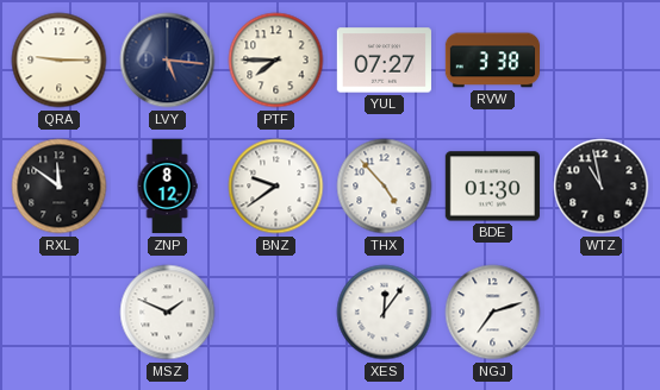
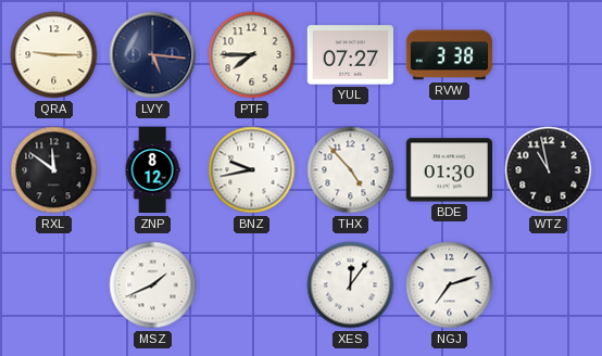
BNZ: 9:39 -> 9:43 (252, 170)
MSZ: 1:49 -> 1:41 (153, 285)
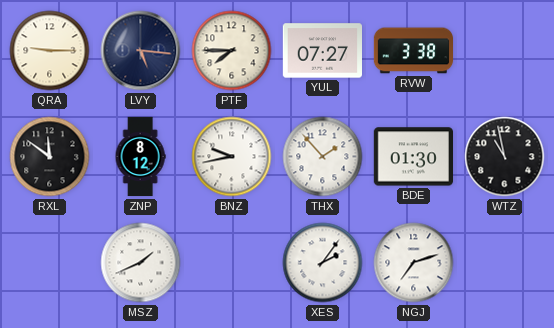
THX: 4:53 -> 1:53 (323, 157)
XES: 12:06 -> 2:06 (323, 263)
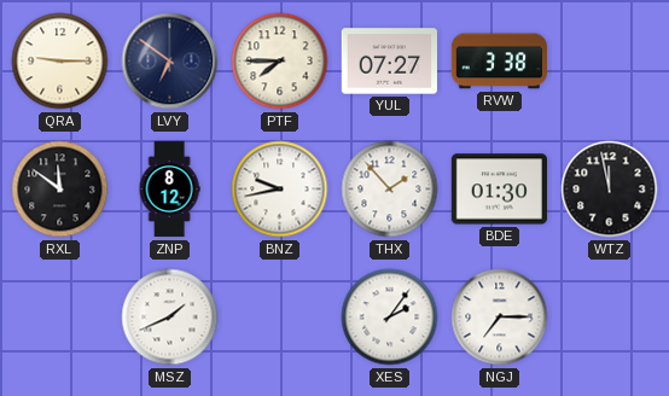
LVY: 5:16 -> 6:51 (170, 62)
WTZ: 10:58 -> 11:58 (610, 190)
NGJ: 7:12 -> 7:15 (500, 318)
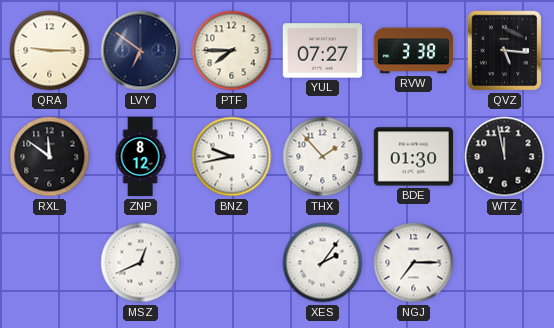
QVZ: none -> 5:16 (505, 51)
MSZ: 1:41 -> 12:41 (141, 263)
